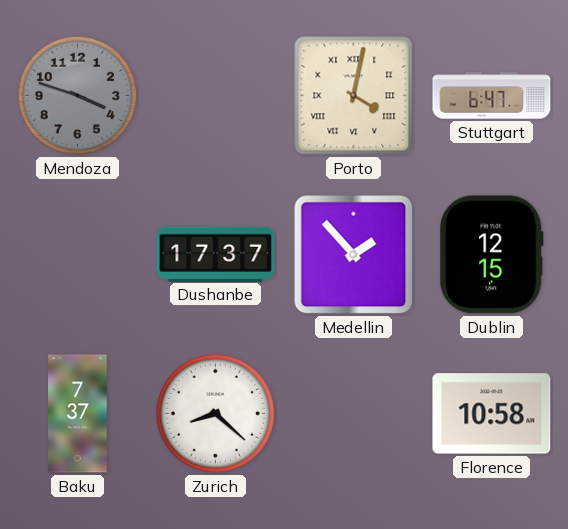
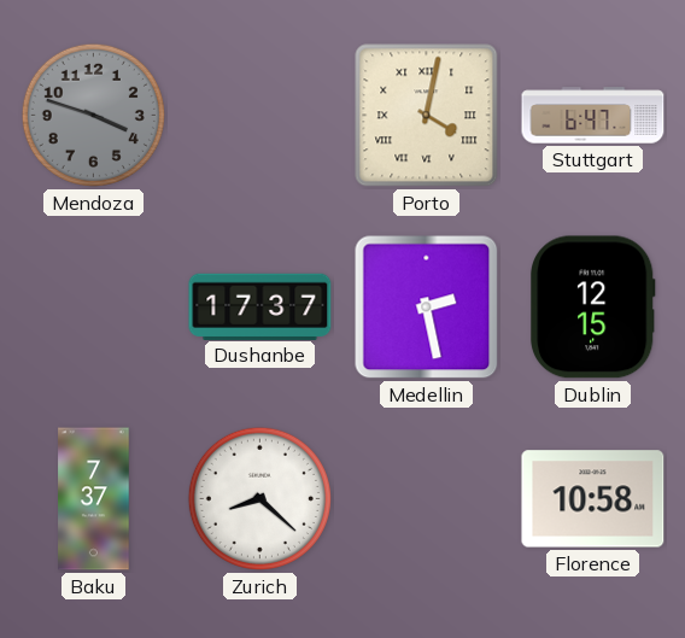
Medellin: 1:53 -> 2:28 (427, 308)
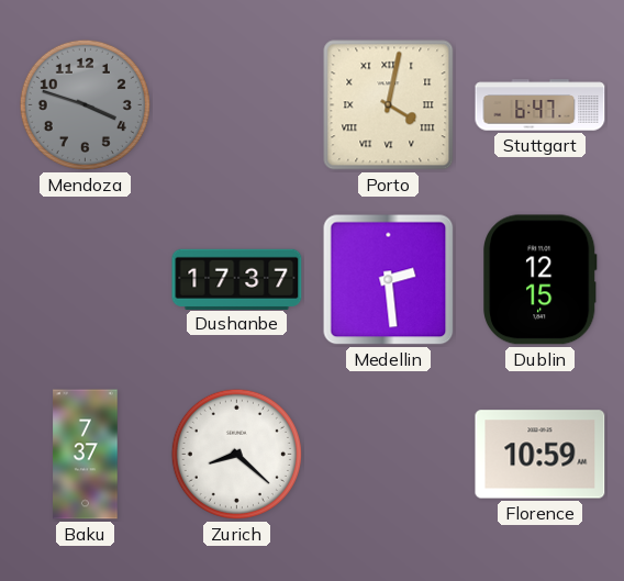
Medellin: 2:28 -> 2:29 (389, 280)
Florence: 10:58 -> 10:59 (541, 455)
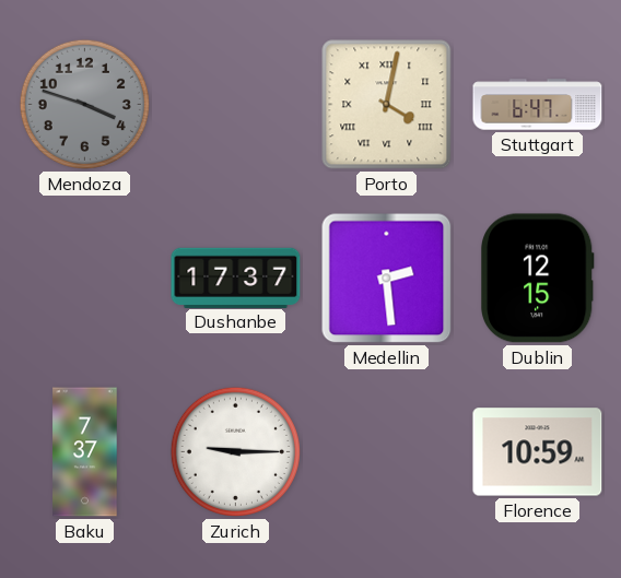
Zurich: 8:22 -> 9:15 (235, 451)
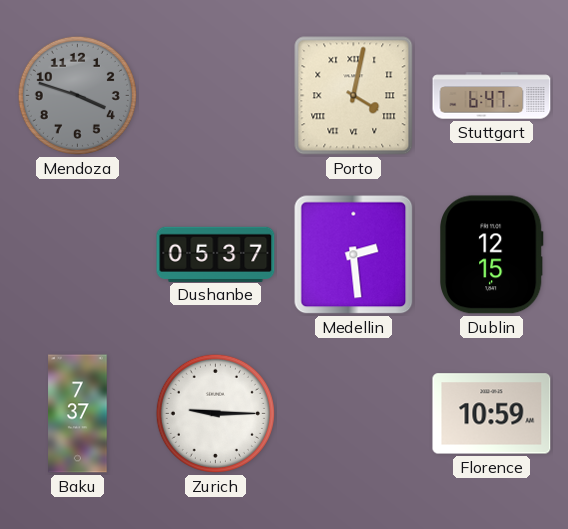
Dushanbe: 17:37 -> 05:37 (216, 254)
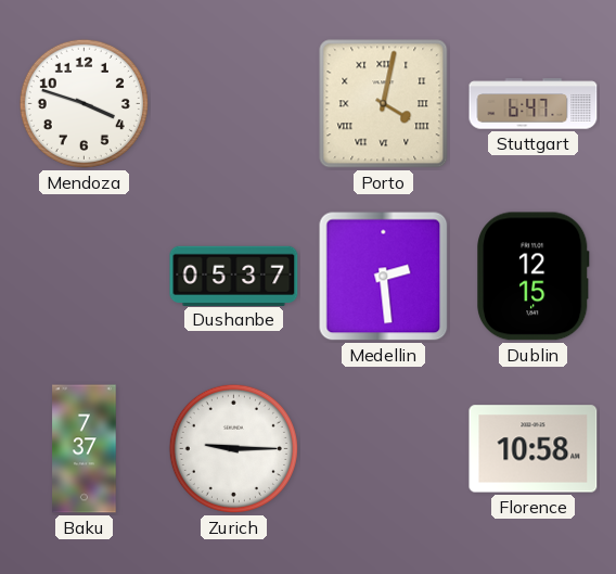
Mendoza dial: grey -> white (84, 103)
Florence: 10:59 -> 10:58 (534, 449)
